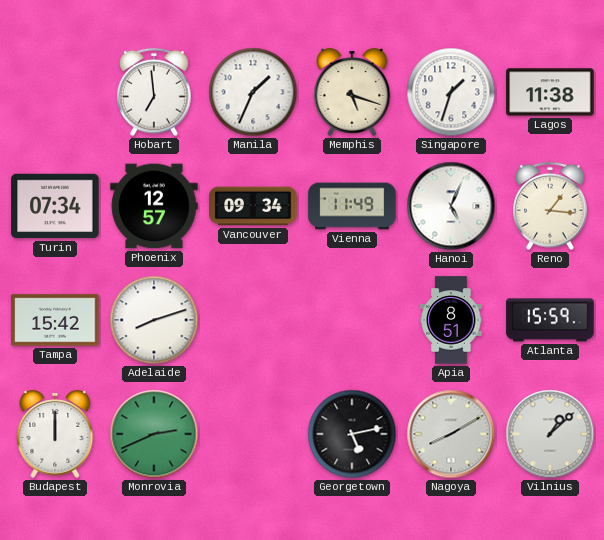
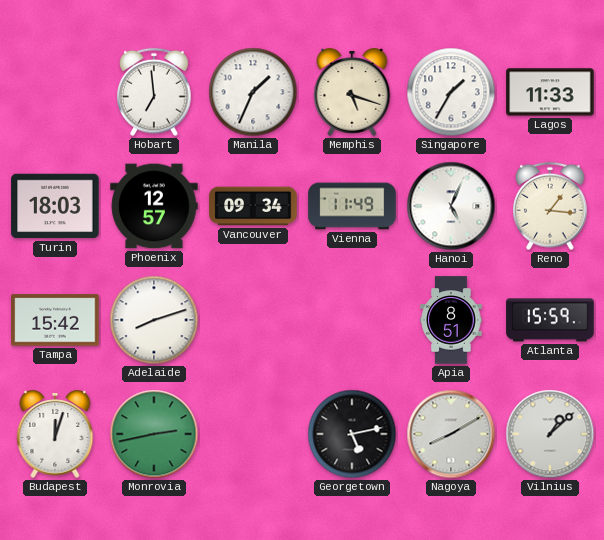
Singapore: 1:33 -> 1:35 (451, 92)
Lagos: 11:38 -> 11:33 (550, 92)
Turin: 07:34 -> 18:03 (55, 206)
Budapest: 12:00 -> 12:03 (55, 435)
Monrovia: 2:41 -> 2:43 (154, 434)
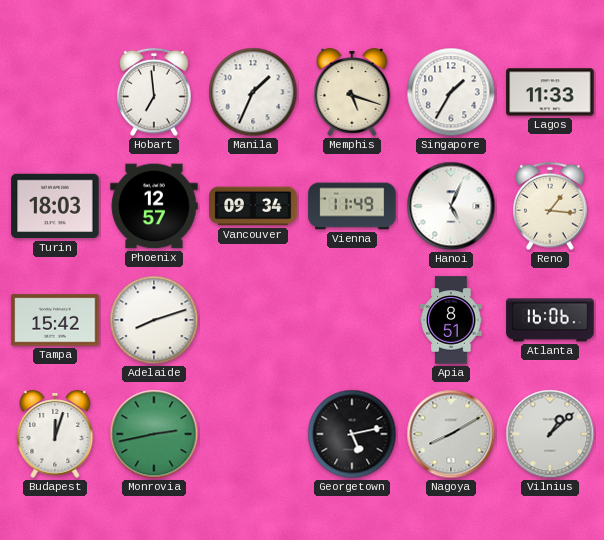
Atlanta: 15:59 -> 16:06 (550, 320)
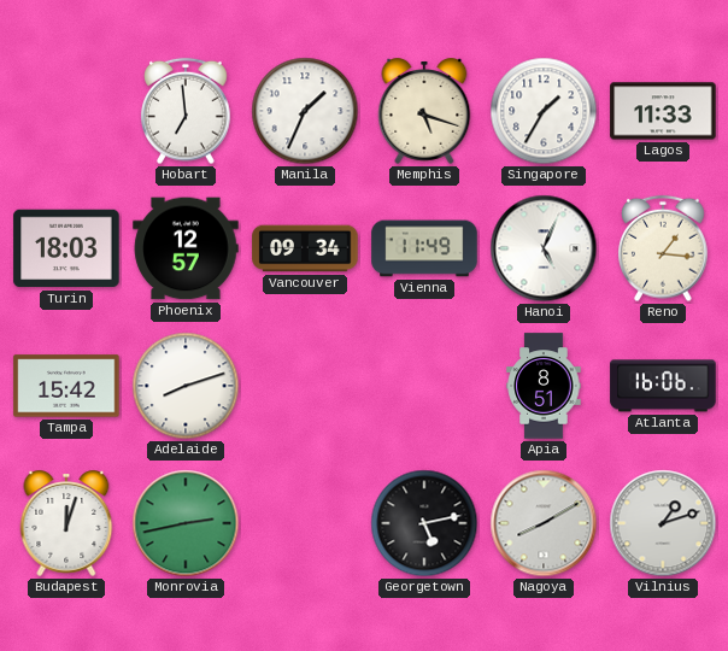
Vilnius: 1:08 -> 1:12 (663, 523)
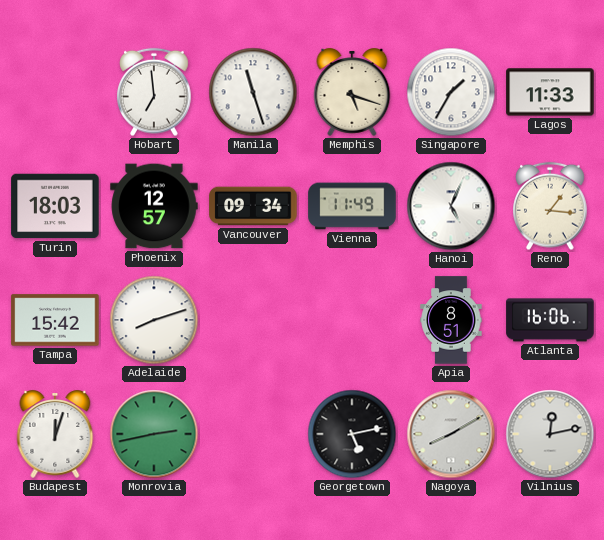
Manila: 1:34 -> 11:27 (253, 92)
Vilnius: 1:12 -> 12:13 (550, 434)
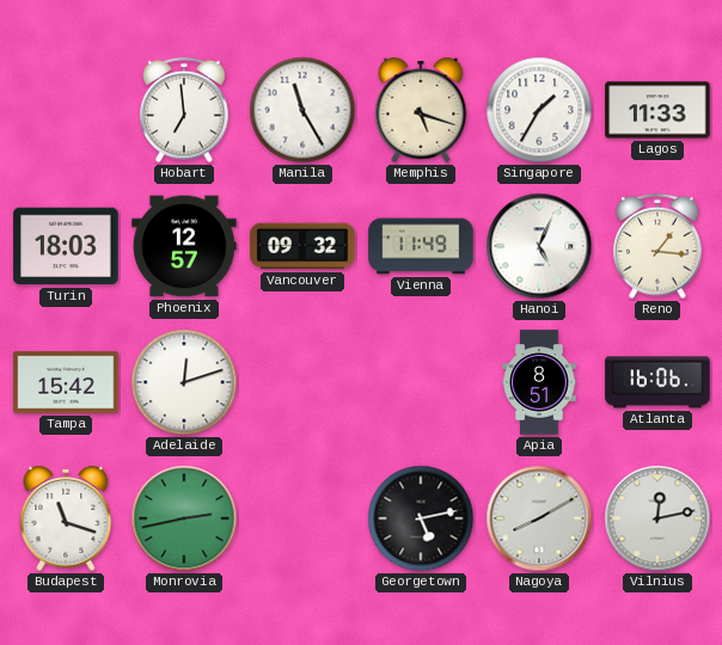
Manila: 11:27 -> 11:25 (302, 110)
Vancouver: 09:34 -> 09:32 (302, 246)
Adelaide: 8:12 -> 12:12 (184, 382)
Budapest: 12:03 -> 11:18 (66, 520)
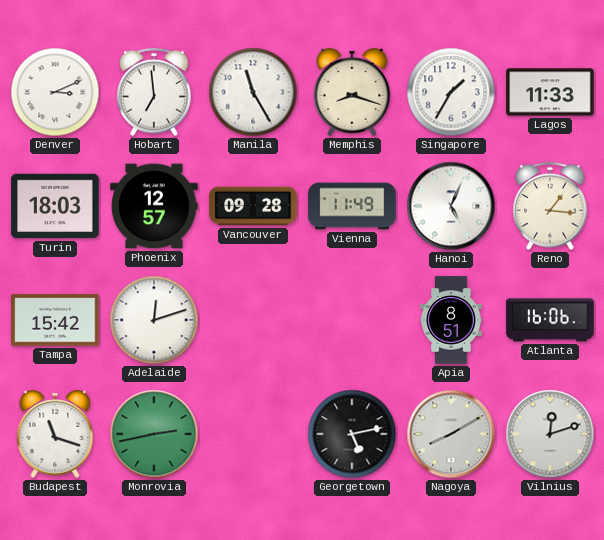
Denver: none -> 3:11 (55, 92)
Memphis: 5:18 -> 8:18 (352, 93)
Vancouver: 09:32 -> 09:28 (253, 206)
Vilnius: 12:13 -> 12:12 (550, 434)
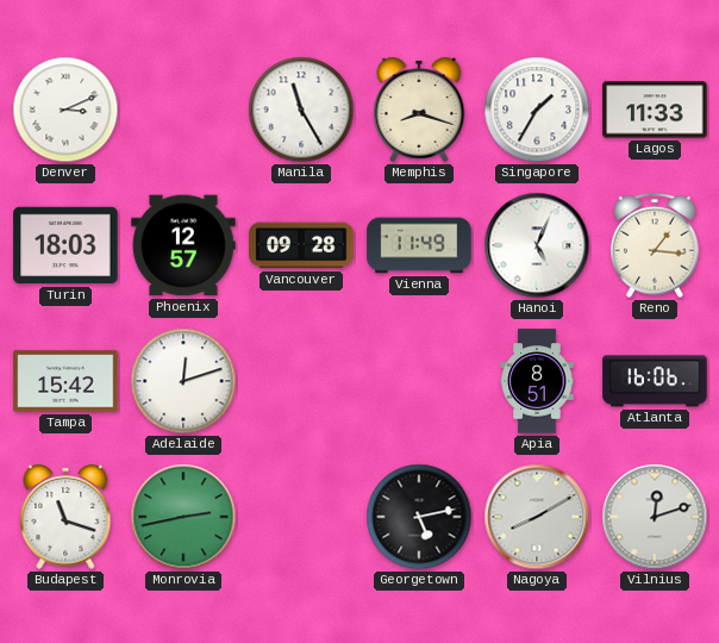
Hobart: 6:59 -> none (154, 92)
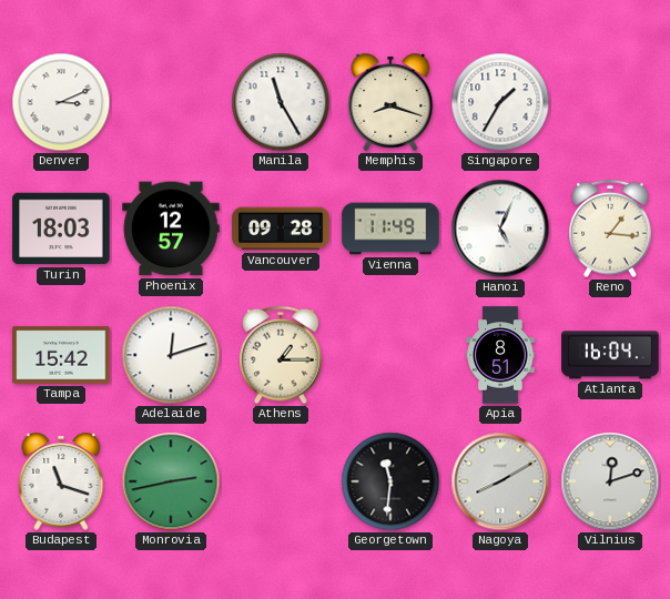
Lagos: 11:33 -> none (655, 110)
Athens: none -> 1:15 (281, 355)
Atlanta: 16:06 -> 16:04 (610, 355)
Georgetown: 5:13 -> 11:31 (390, 481)
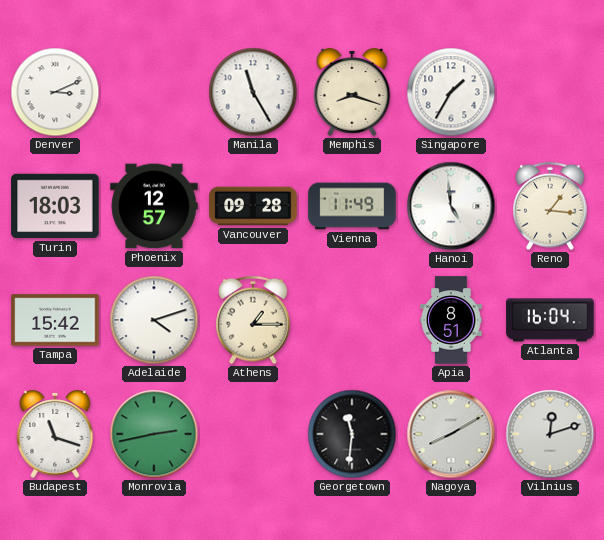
Hanoi: 5:04 -> 4:59 (451, 206)
Adelaide: 12:12 -> 4:12 (154, 320)
